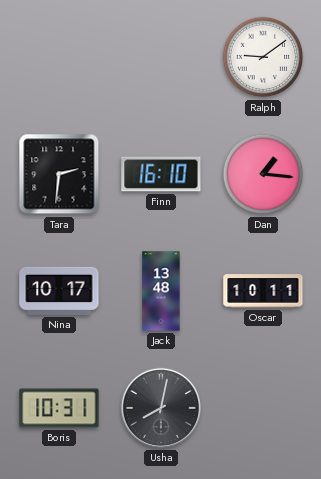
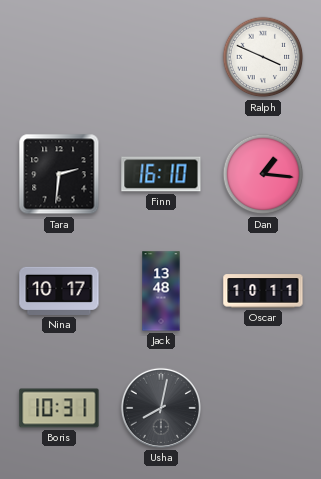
Ralph: 9:09 -> 3:49 (263, 57)
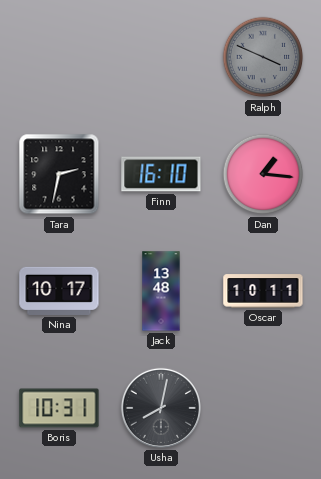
Ralph dial: white -> grey (263, 57)
Tara: 2:31 -> 2:32 (59, 174)
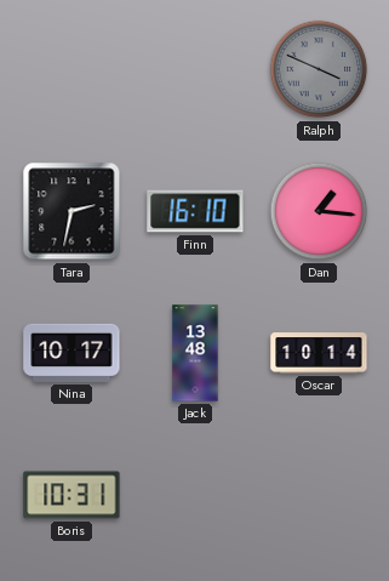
Oscar: 10:11 -> 10:14 (319, 353)
Usha: 8:02 -> none (161, 408)
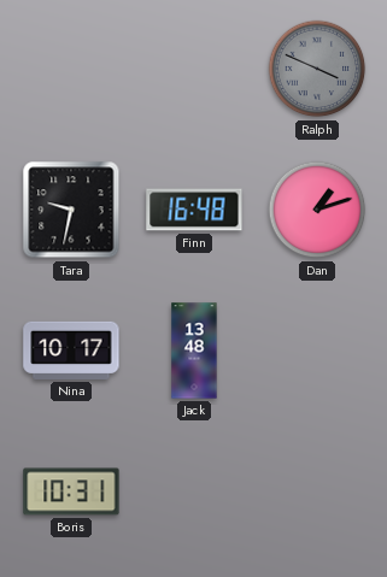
Tara: 2:32 -> 9:32 (71, 210)
Finn: 16:10 -> 16:48 (194, 210)
Dan: 1:16 -> 1:12 (317, 210)
Oscar: 10:14 -> none (319, 353)
